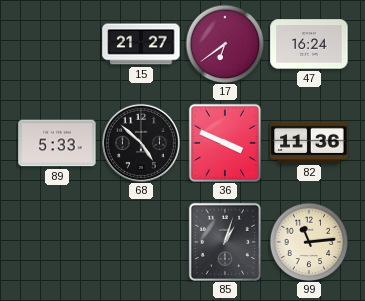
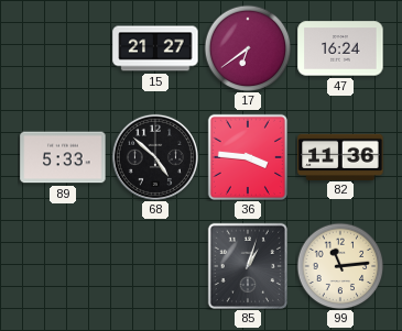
36: 3:49 -> 3:46 (247, 156)
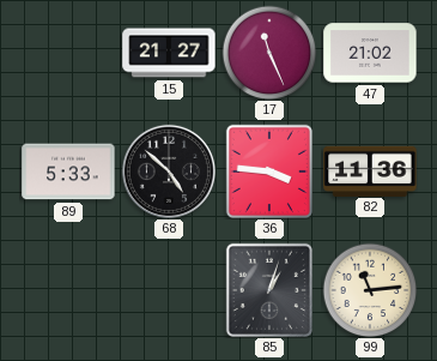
17: 6:39 -> 11:26 (269, 53)
47: 16:24 -> 21:02 (370, 53)
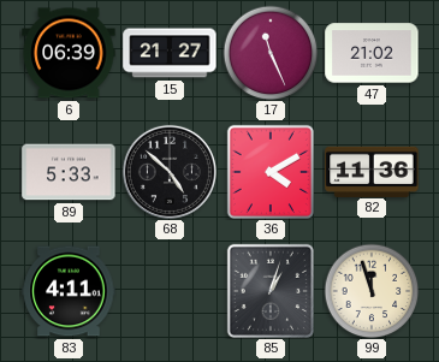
6: none -> 06:39 (69, 53)
36: 3:46 -> 4:10 (269, 171)
83: none -> 4:11 (69, 291)
99: 11:14 -> 11:57 (372, 291)
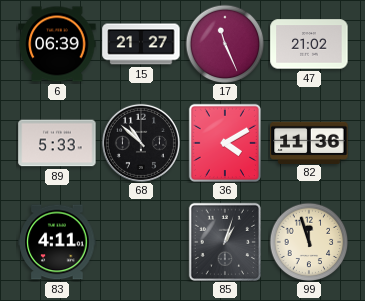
68: 4:52 -> 10:52 (141, 143)
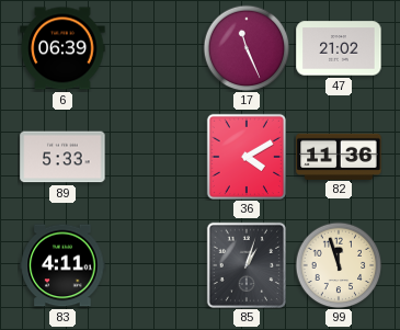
15: 21:27 -> none (141, 44)
68: 10:52 -> none (141, 143)
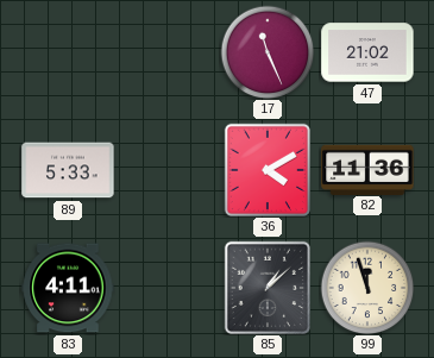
6: 06:39 -> none (62, 48)
85: 1:03 -> 1:08 (266, 287)
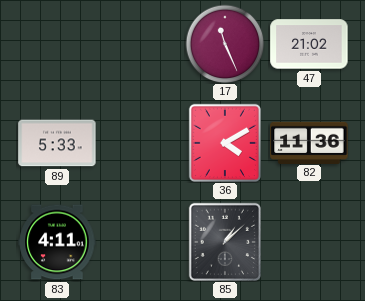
99: 11:57 -> none (367, 288)
